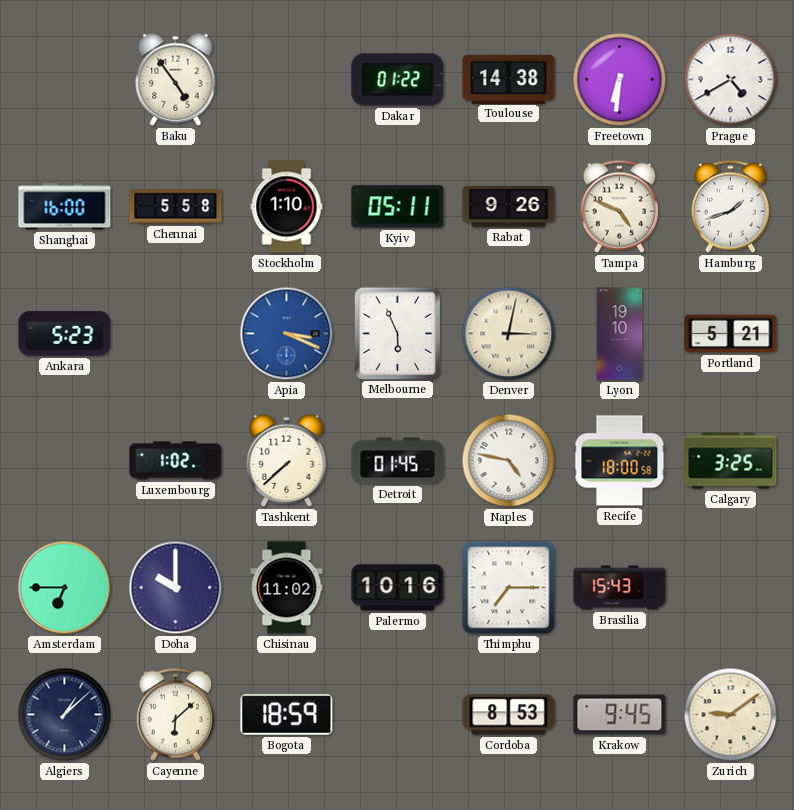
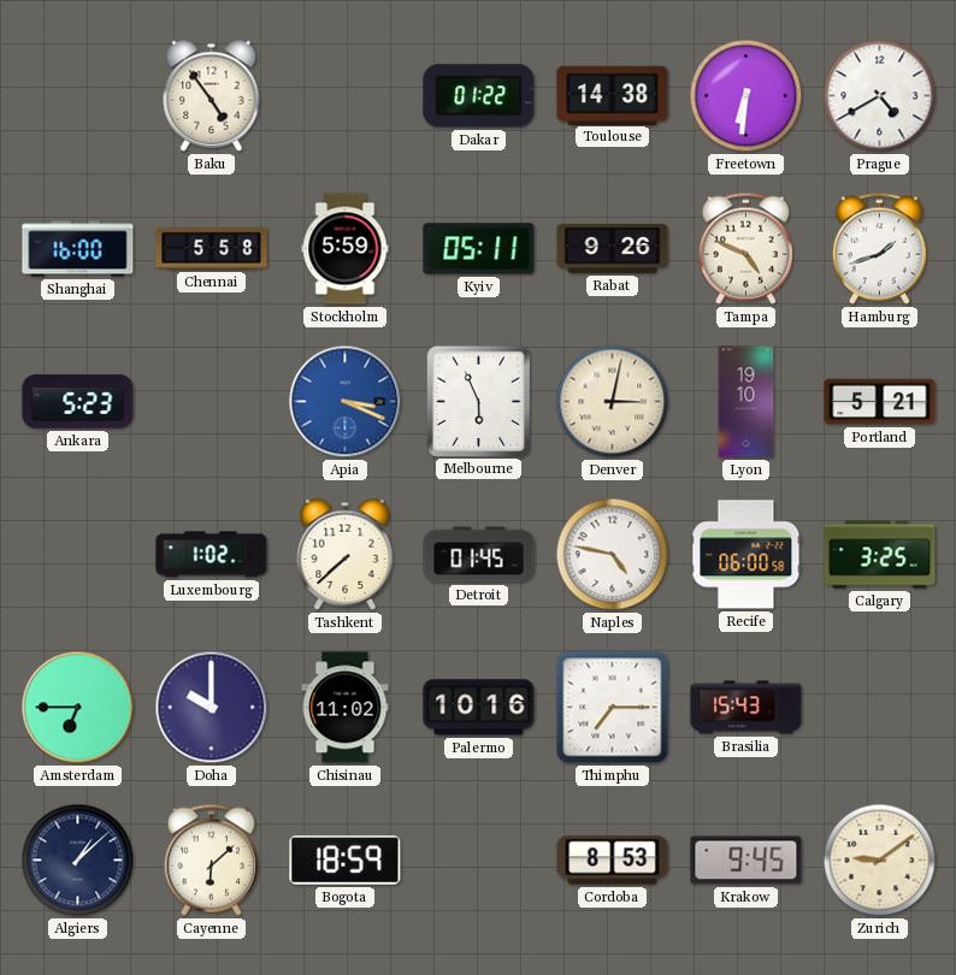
Stockholm: 1:10 -> 5:59 (346, 249)
Recife: 18:00 -> 06:00 (746, 555)
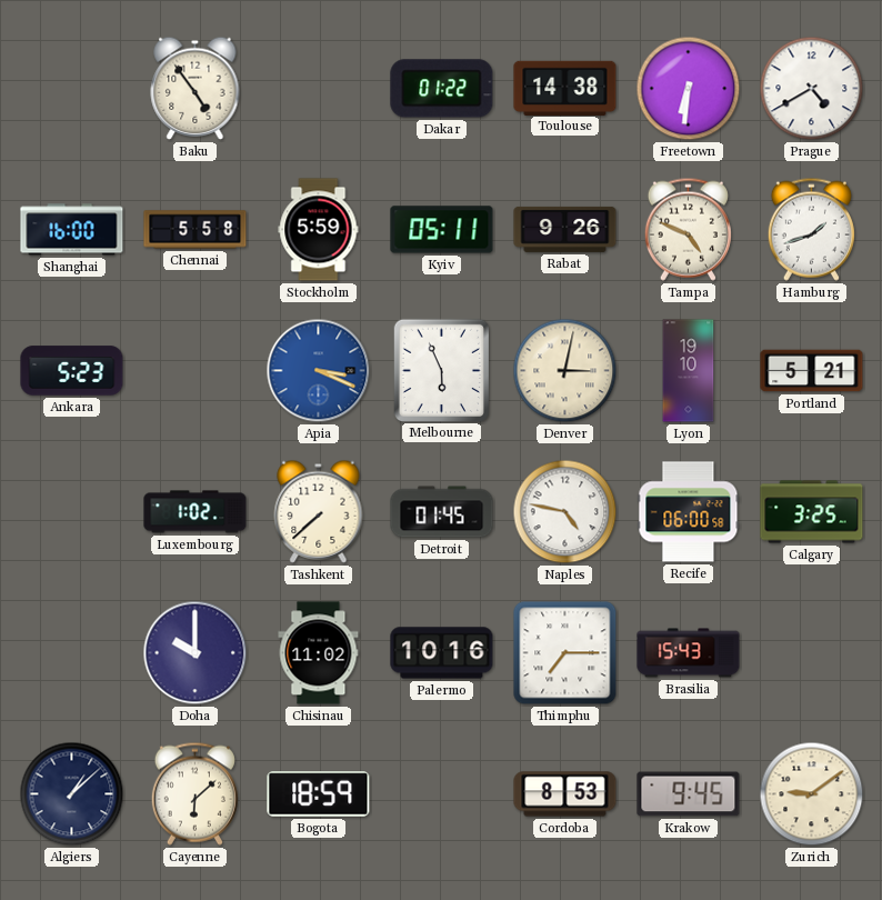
Amsterdam: 6:45 -> none (78, 708)
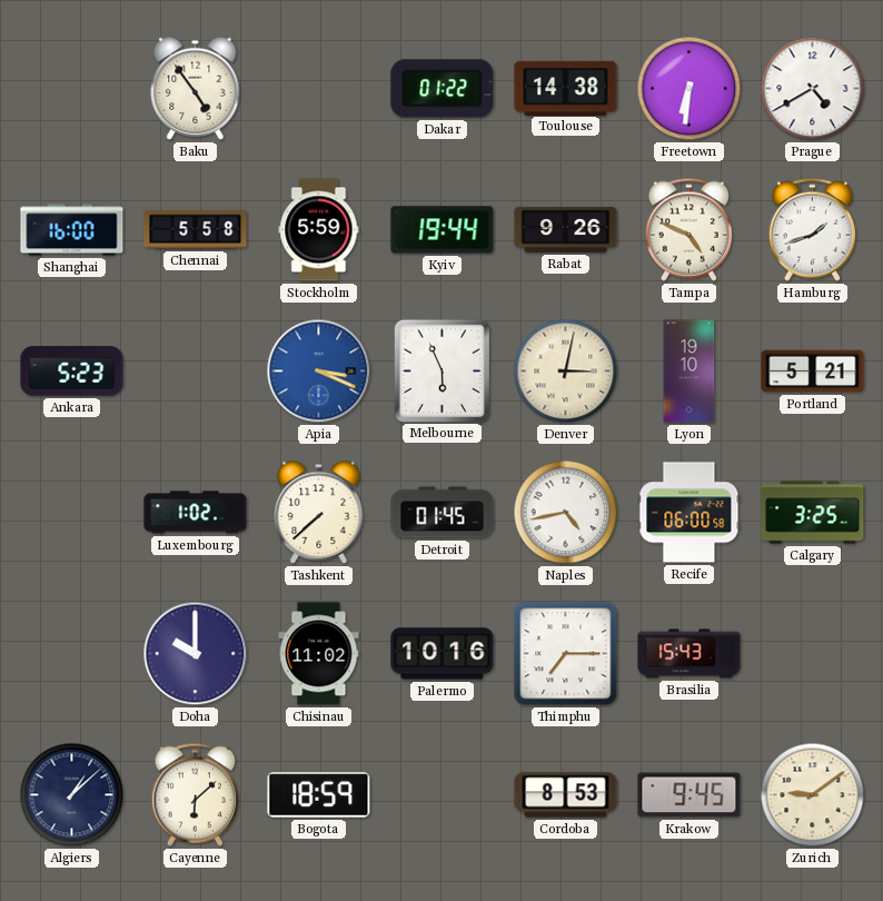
Kyiv: 05:11 -> 19:44 (443, 230)
Naples: 4:47 -> 4:43 (566, 513)
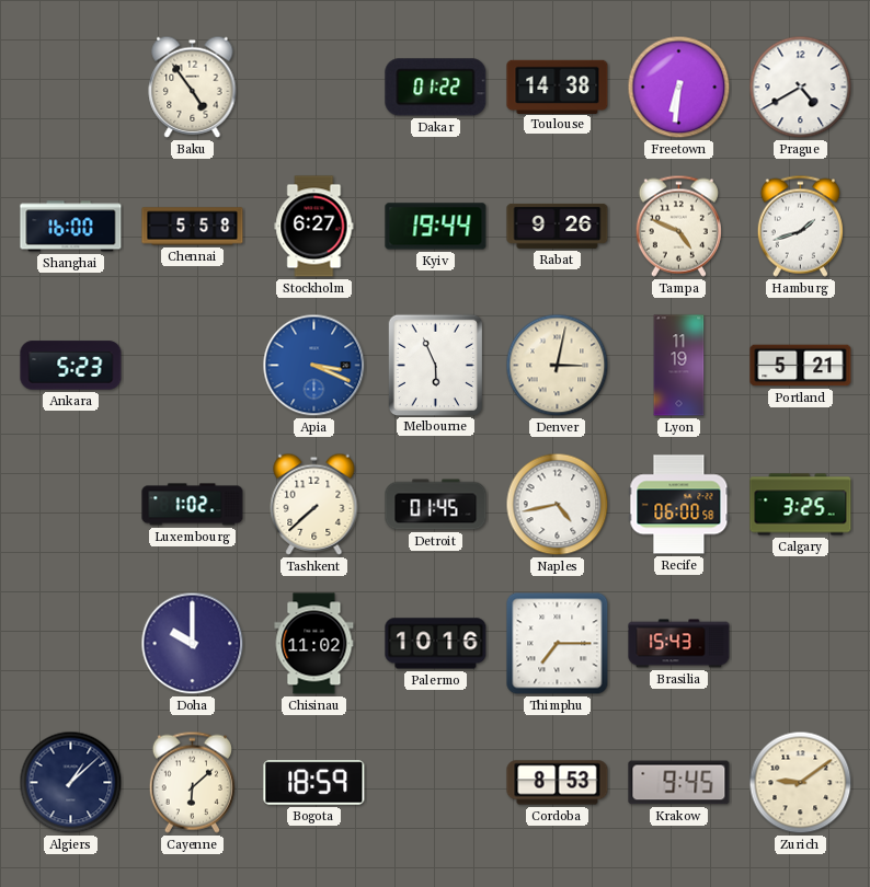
Stockholm: 5:59 -> 6:27 (314, 227)
Lyon: 19:10 -> 11:19 (679, 366)
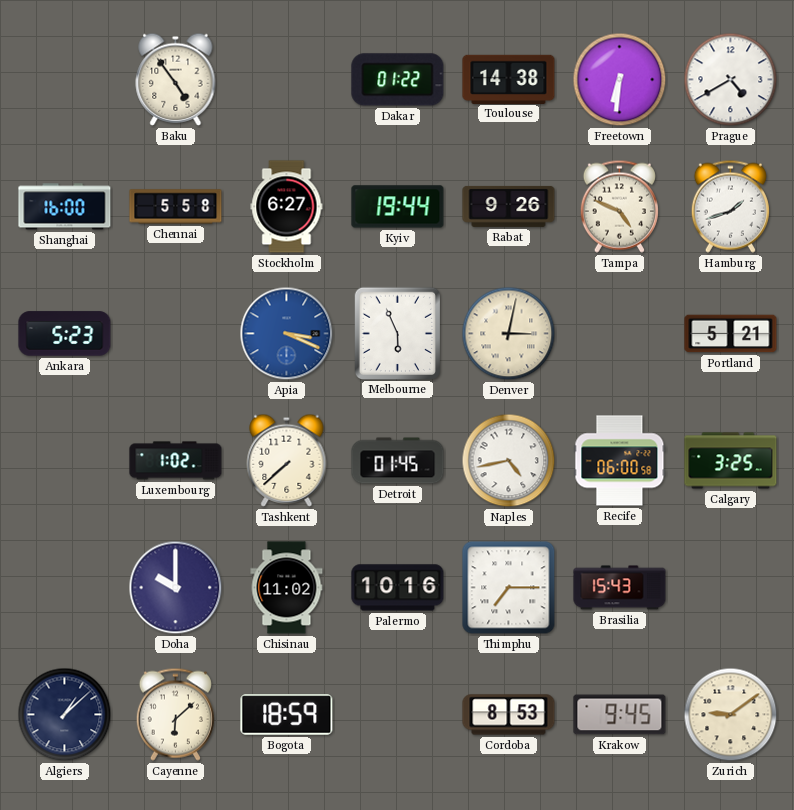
Lyon: 11:19 -> none (679, 366)
